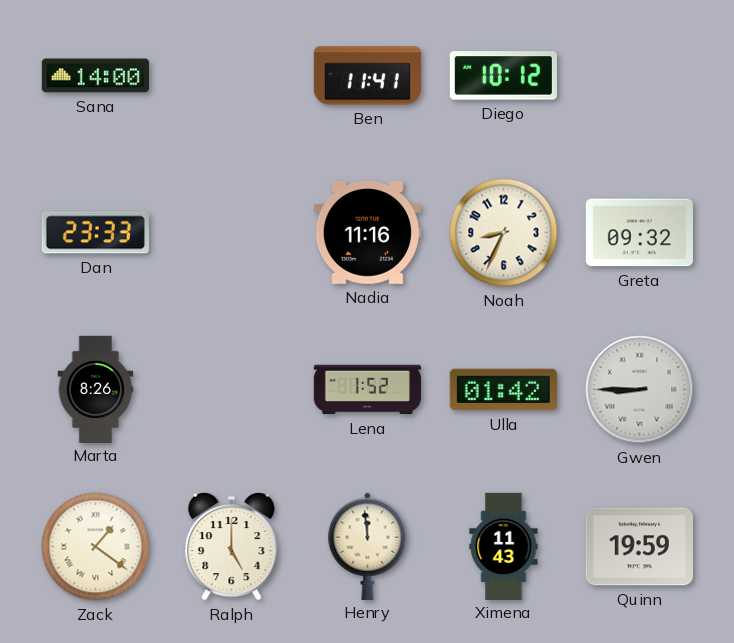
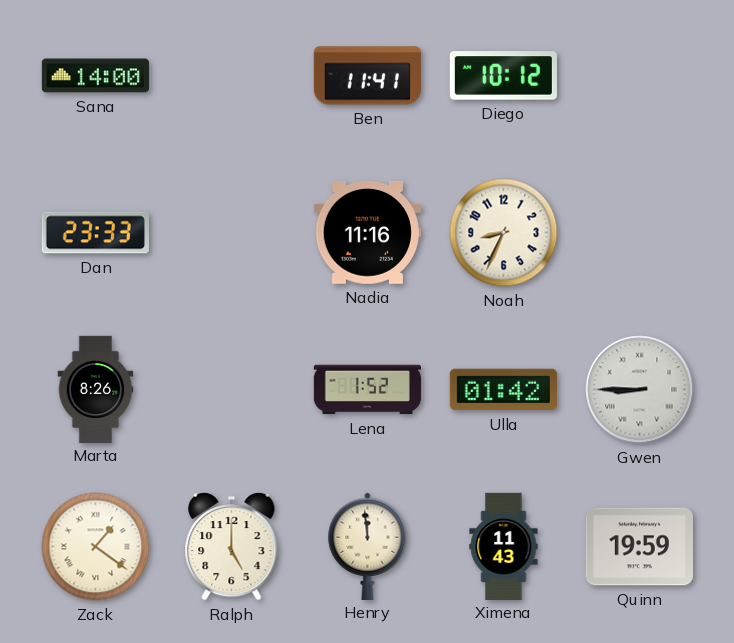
Greta: 09:32 -> none (639, 233)
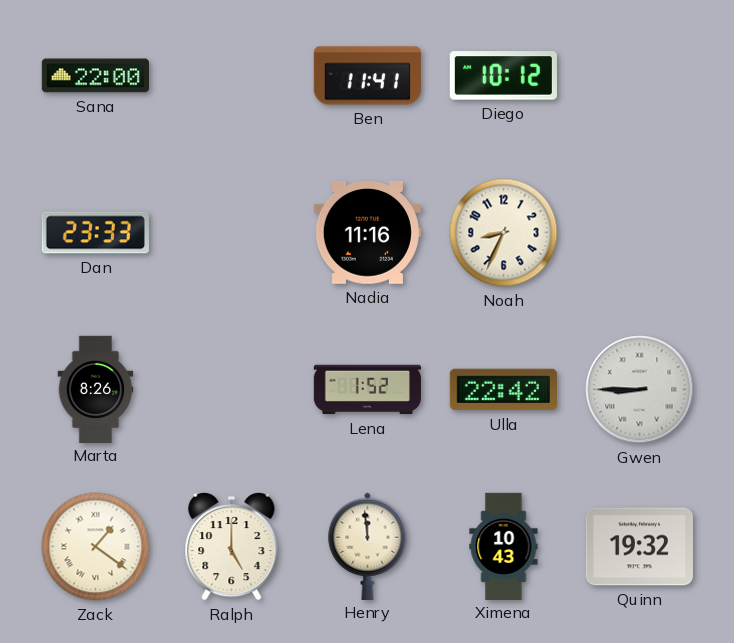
Sana: 14:00 -> 22:00 (95, 76)
Ulla: 01:42 -> 22:42 (503, 390)
Ximena: 11:43 -> 10:43 (504, 546)
Quinn: 19:59 -> 19:32 (639, 547)
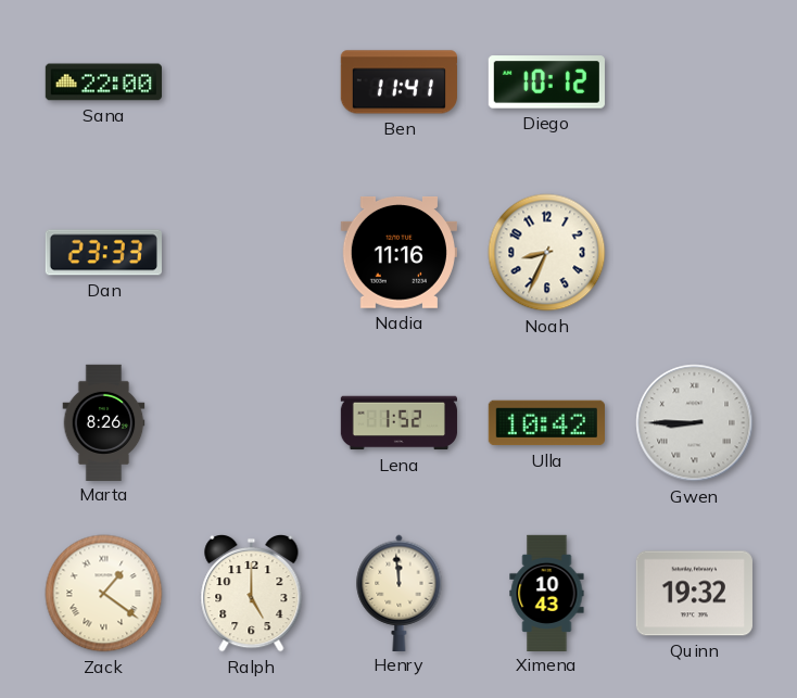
Ulla: 22:42 -> 10:42 (546, 423)
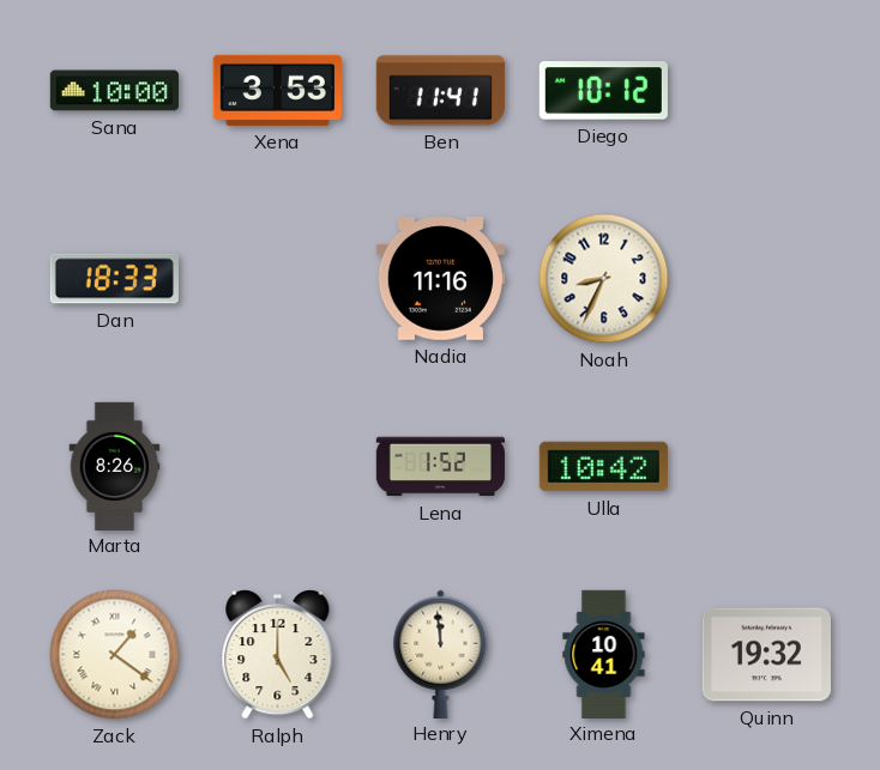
Sana: 22:00 -> 10:00 (114, 91)
Xena: none -> 3:53 (277, 90)
Dan: 23:33 -> 18:33 (114, 279)
Gwen: 8:45 -> none (695, 423)
Ximena: 10:43 -> 10:41 (604, 654)
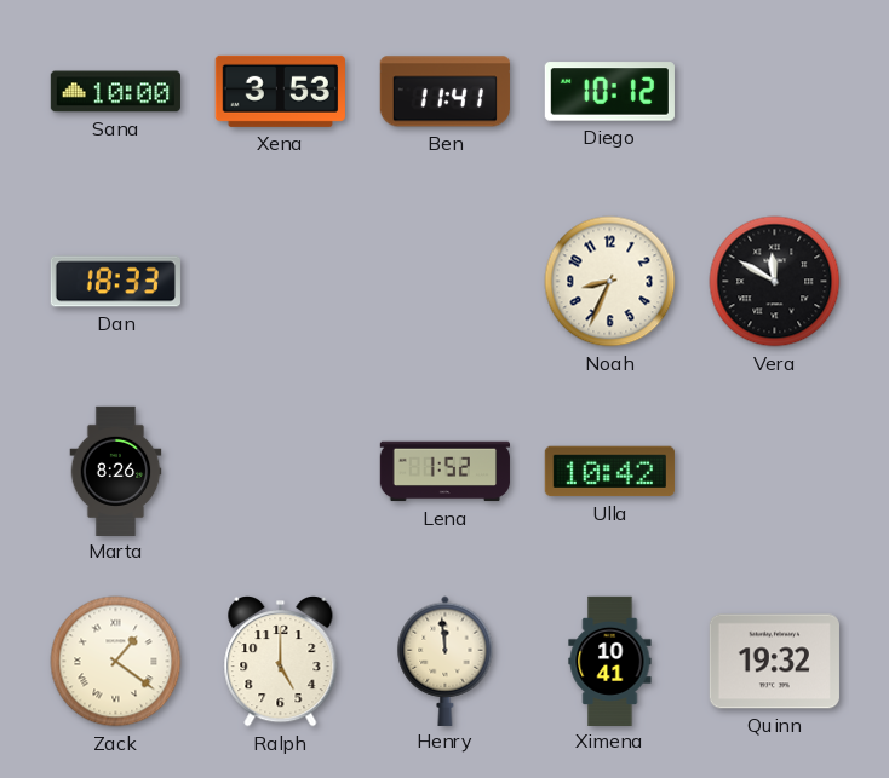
Nadia: 11:16 -> none (440, 278)
Vera: none -> 11:50 (775, 282)
